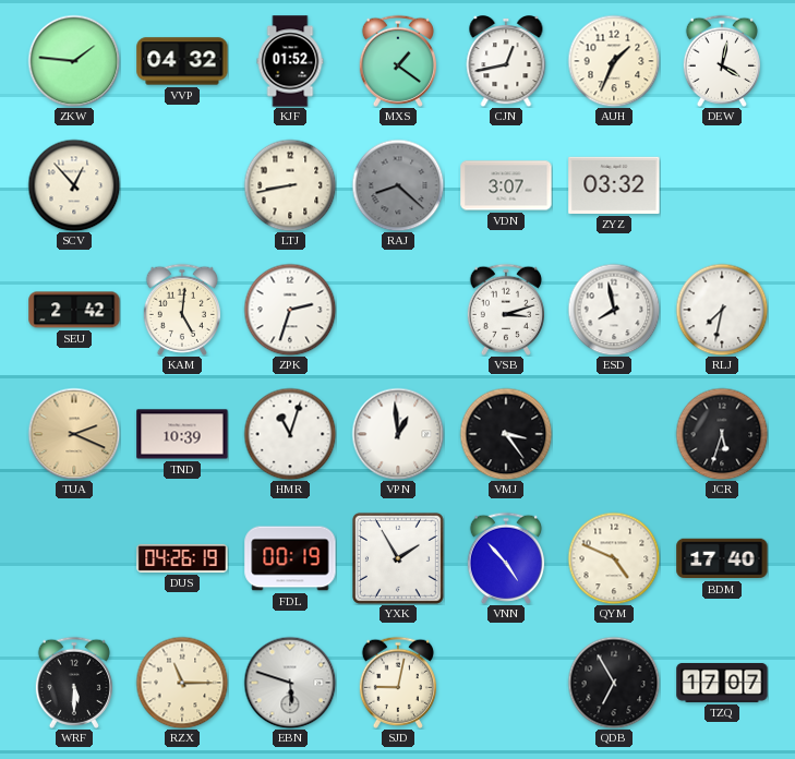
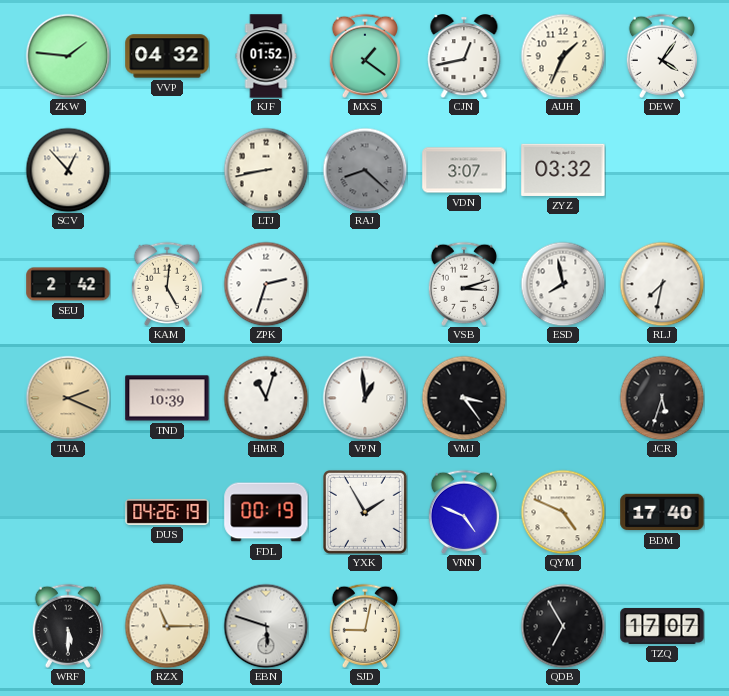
DEW: 4:02 -> 4:06 (662, 56)
VNN: 4:53 -> 4:49 (464, 512)
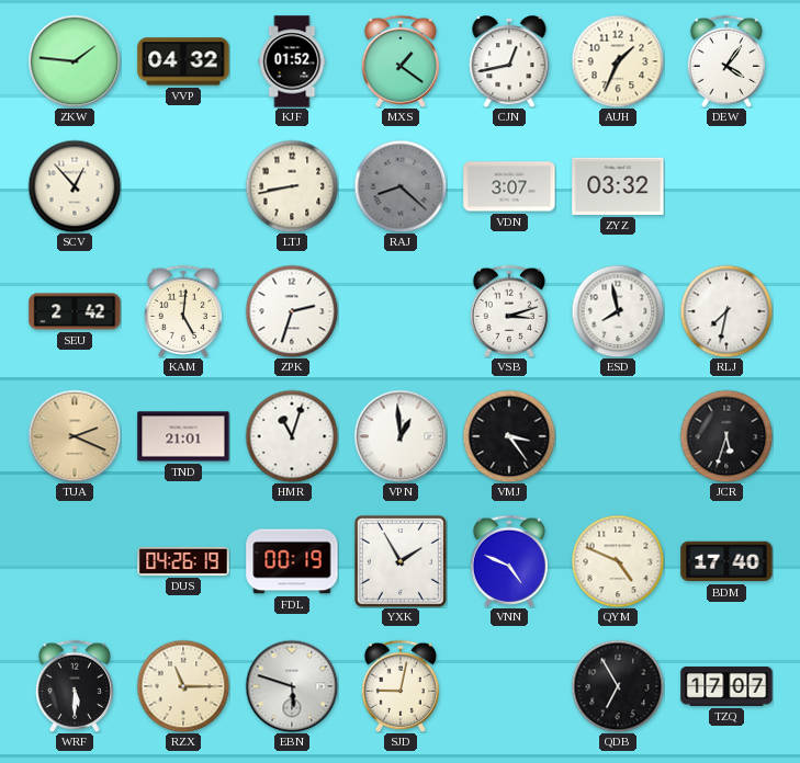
TND: 10:39 -> 21:01 (183, 436)
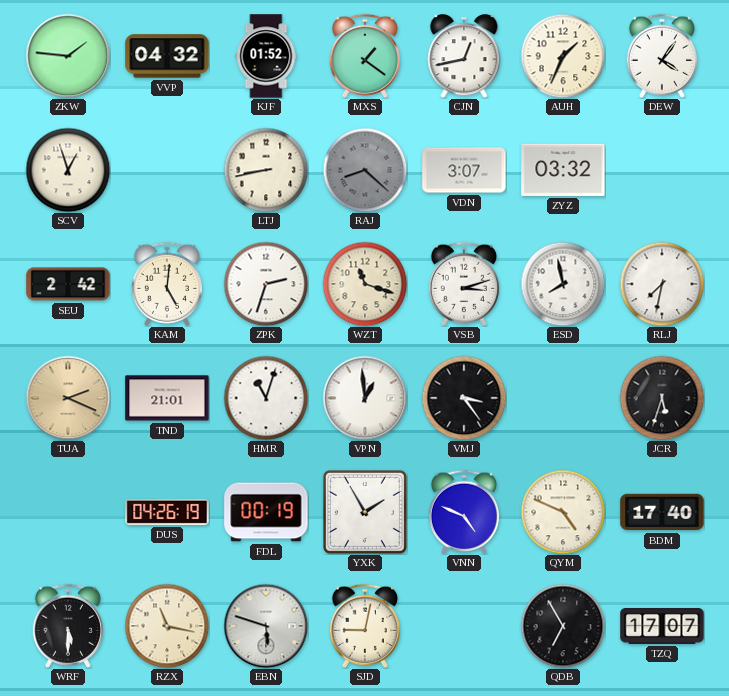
SCV: 12:53 -> 12:57 (68, 170)
WZT: none -> 11:18 (365, 284)
RZX: 11:15 -> 11:17 (167, 626)
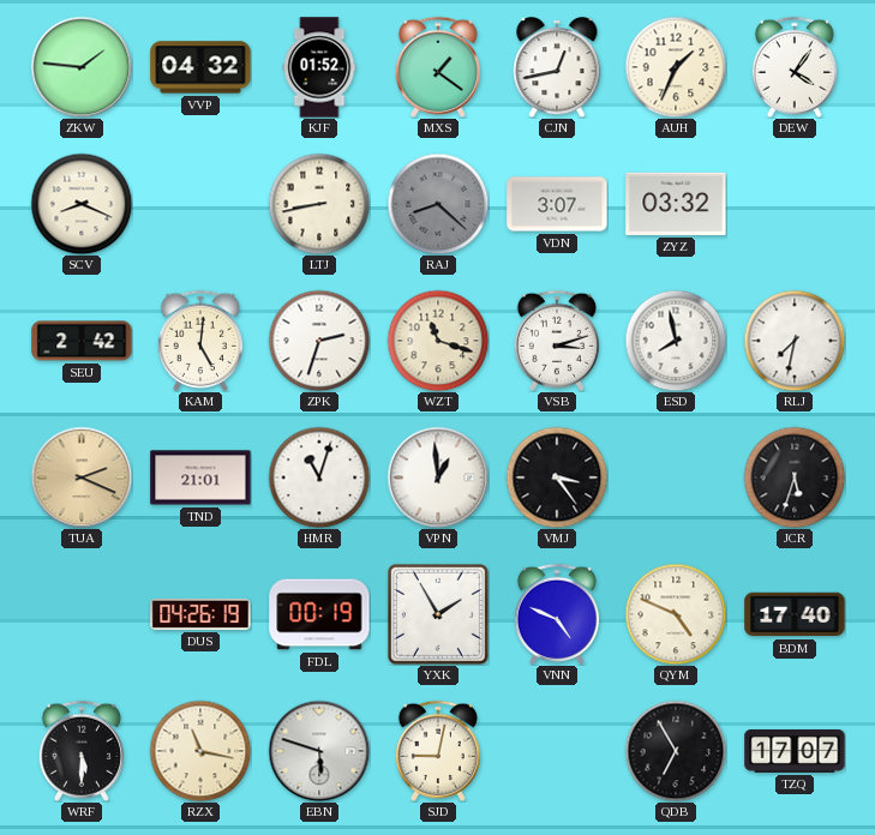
SCV: 12:57 -> 8:19 (82, 204)
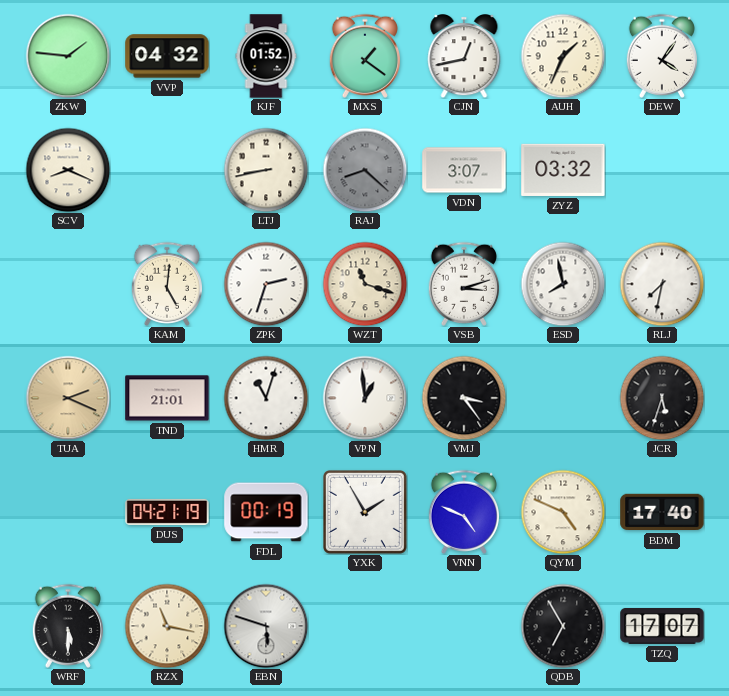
SEU: 2:42 -> none (82, 341)
DUS: 04:26 -> 04:21 (167, 512)
SJD: 9:02 -> none (438, 751)
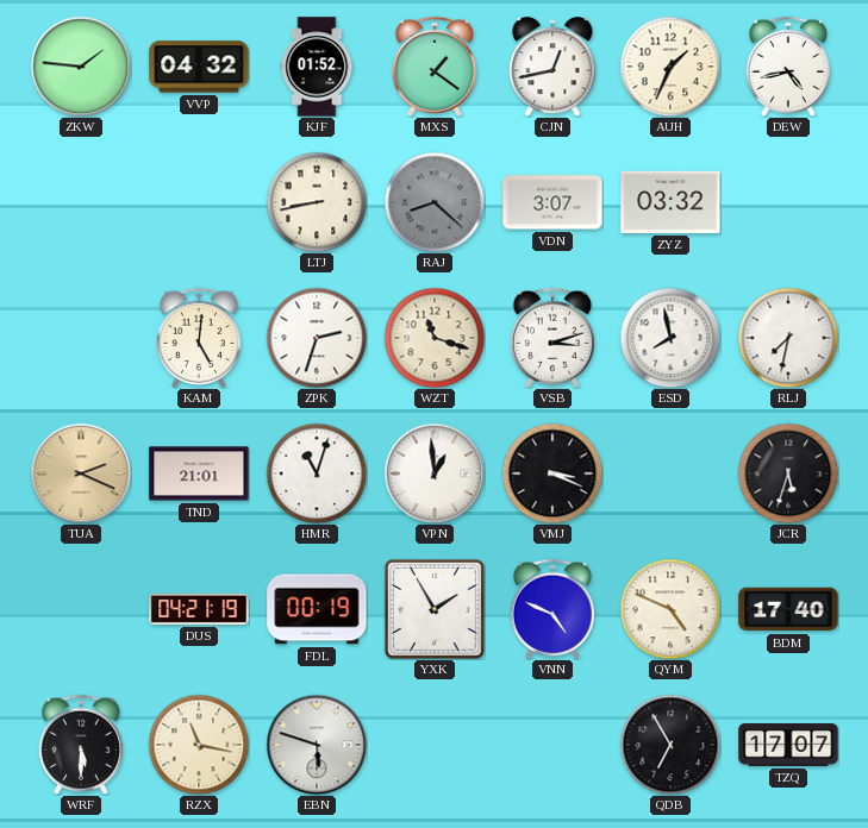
DEW: 4:06 -> 4:43 (788, 67)
SCV: 8:19 -> none (68, 170)
VMJ: 3:24 -> 3:19 (552, 473)
